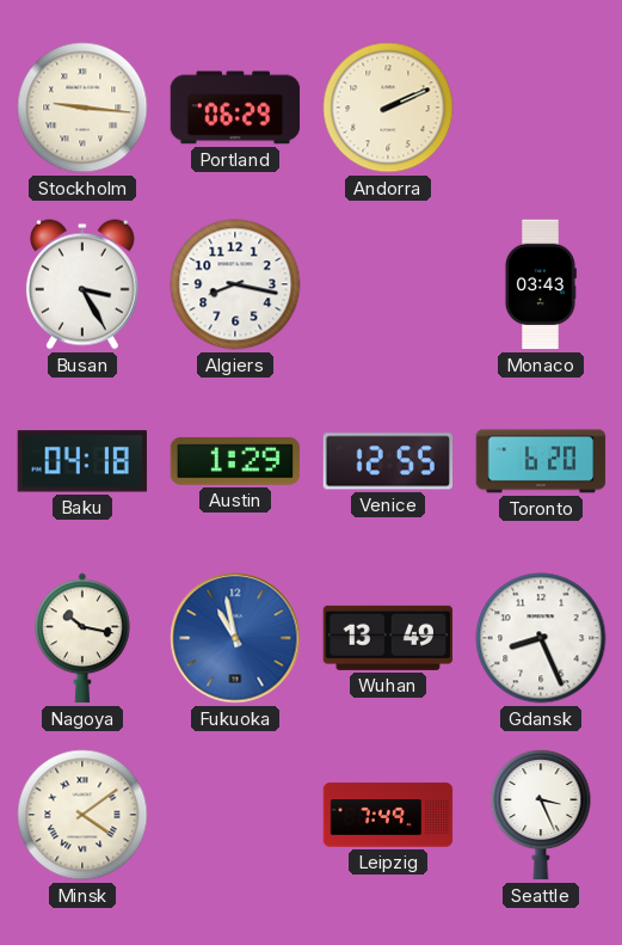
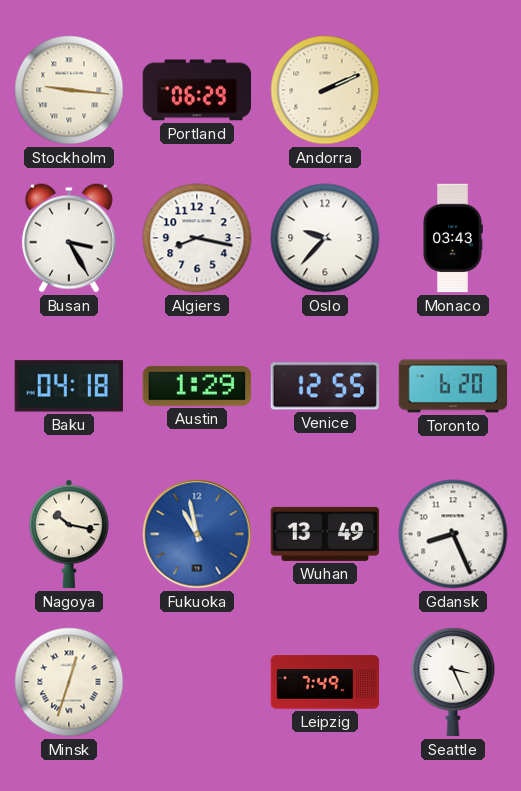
Oslo: none -> 9:37 (325, 238)
Minsk: 4:09 -> 12:33 (69, 682)
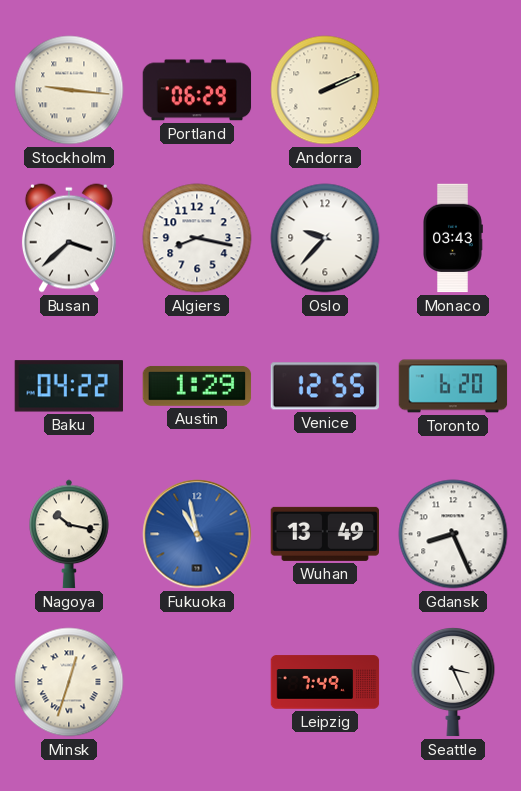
Busan: 3:25 -> 3:38 (69, 238)
Baku: 04:18 -> 04:22 (69, 386)
